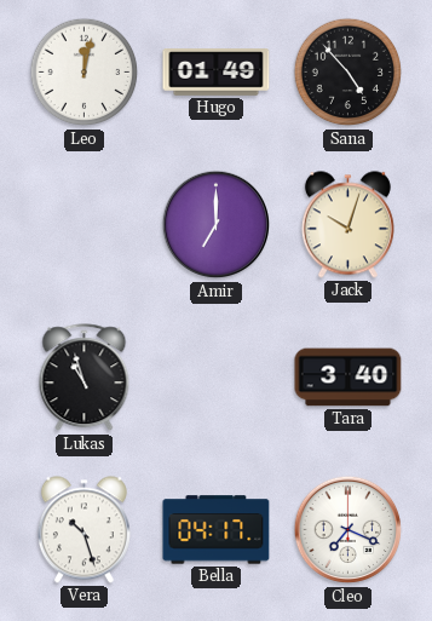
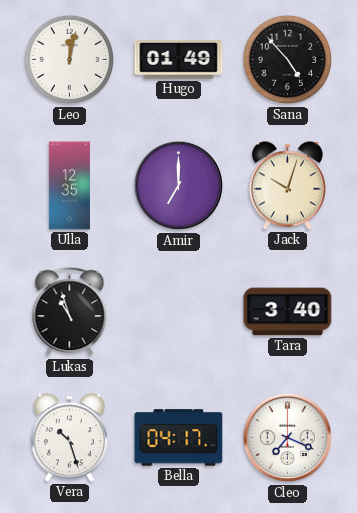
Ulla: none -> 12:35 (69, 186)
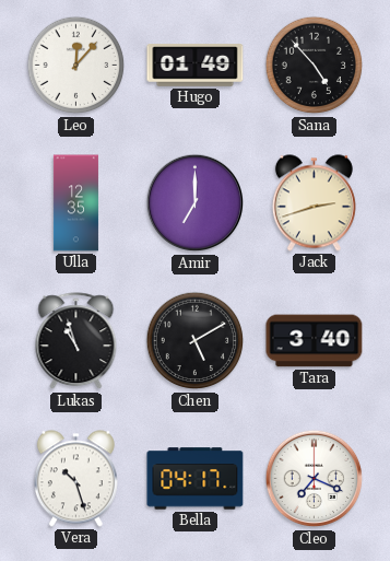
Leo: 12:02 -> 12:07 (76, 66)
Jack: 10:03 -> 2:42 (314, 203)
Chen: none -> 5:10 (196, 341)
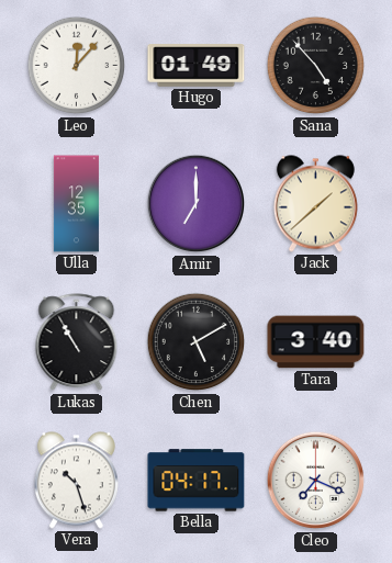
Jack: 2:42 -> 1:38 (315, 204)
Lukas: 10:57 -> 10:55 (77, 342)
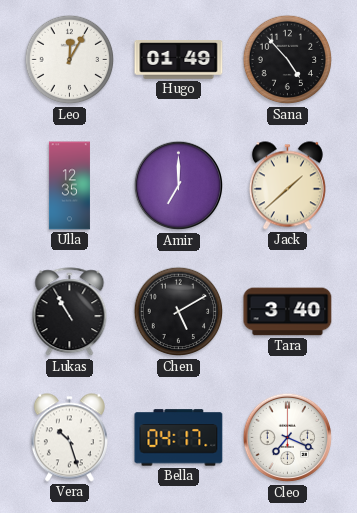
Leo: 12:07 -> 12:05 (70, 60)
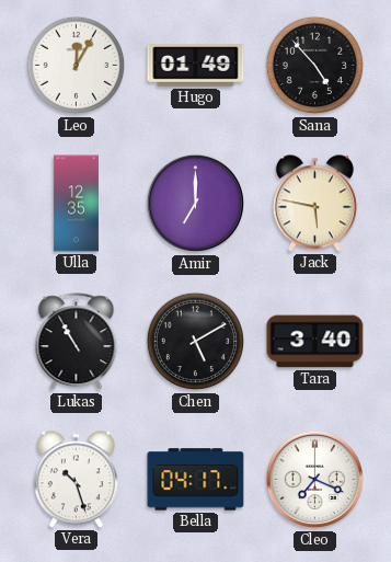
Jack: 1:38 -> 5:47 (314, 204)
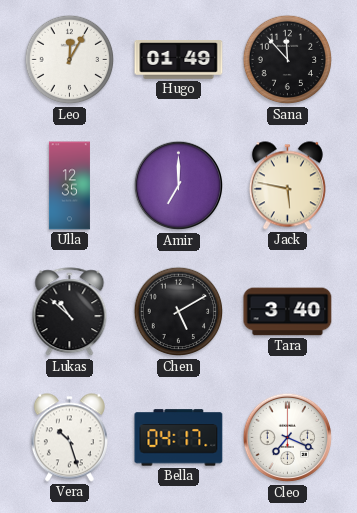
Sana: 4:53 -> 11:53 (288, 60)
Lukas: 10:55 -> 10:52 (70, 312)
